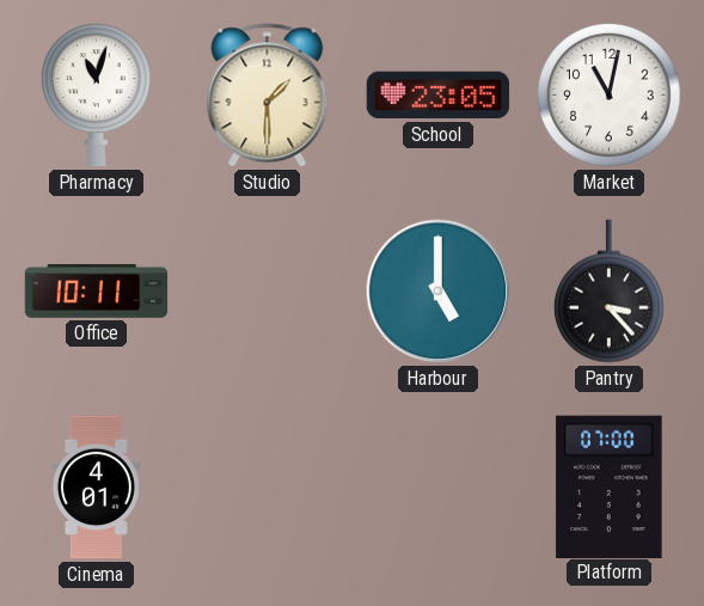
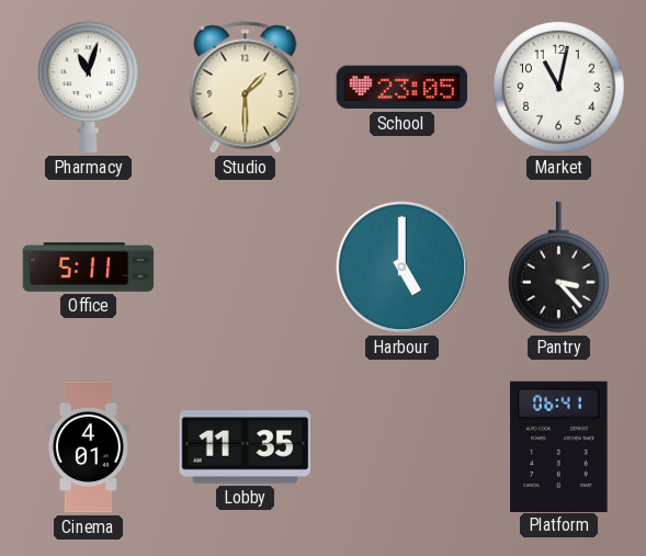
Office: 10:11 -> 5:11 (89, 268)
Lobby: none -> 11:35 (246, 447)
Platform: 07:00 -> 06:41 (559, 446)
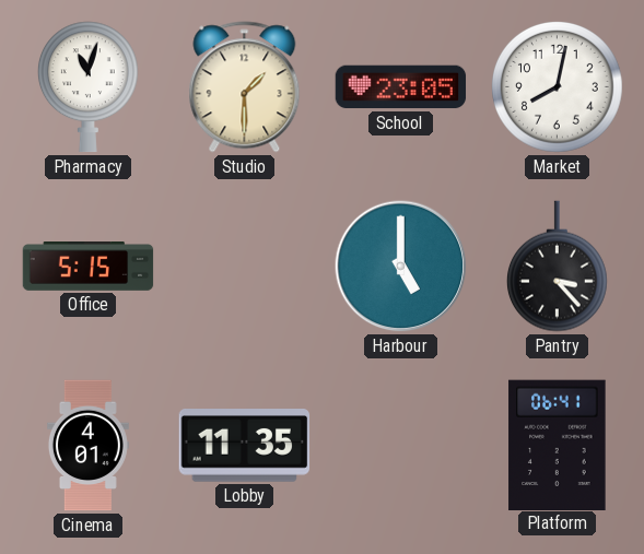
Market: 11:02 -> 8:02 (558, 87)
Office: 5:11 -> 5:15 (89, 267)
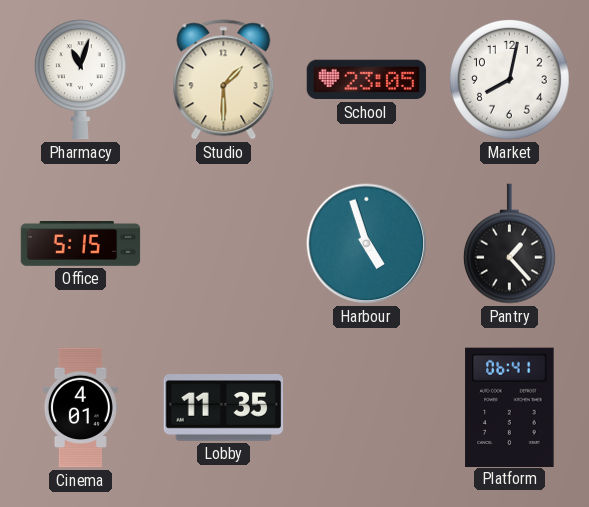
Harbour: 5:00 -> 4:57 (367, 244)
Pantry: 3:23 -> 1:23 (509, 244)
